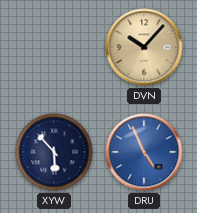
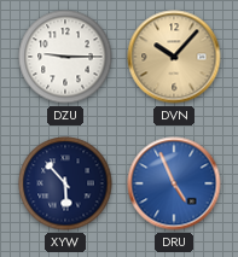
DZU: none -> 9:15 (65, 57)
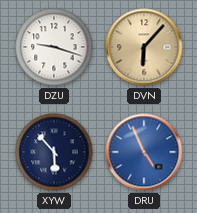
DZU: 9:15 -> 9:18 (54, 47)
DVN: 10:07 -> 6:07 (144, 47)
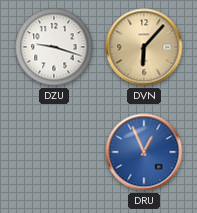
XYW: 5:53 -> none (54, 152)
DRU: 4:56 -> 12:56 (144, 152)
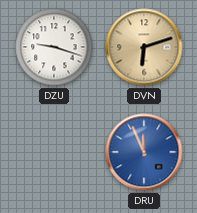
DVN: 6:07 -> 6:12 (144, 47)
DRU: 12:56 -> 11:56 (144, 152)
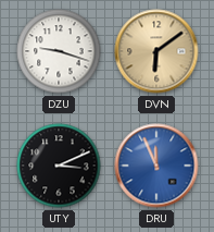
DVN: 6:12 -> 6:09 (156, 51)
UTY: none -> 3:11 (59, 166)
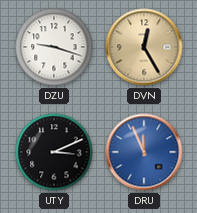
DVN: 6:09 -> 12:25 (144, 47)
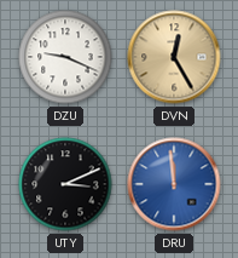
DZU: 9:18 -> 9:19 (65, 57)
DRU: 11:56 -> 11:59 (174, 184)
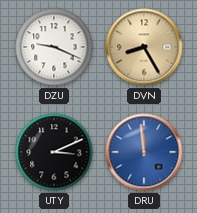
DVN: 12:25 -> 8:25 (144, 47)
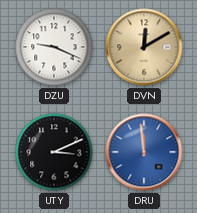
DVN: 8:25 -> 12:10 (144, 47)
